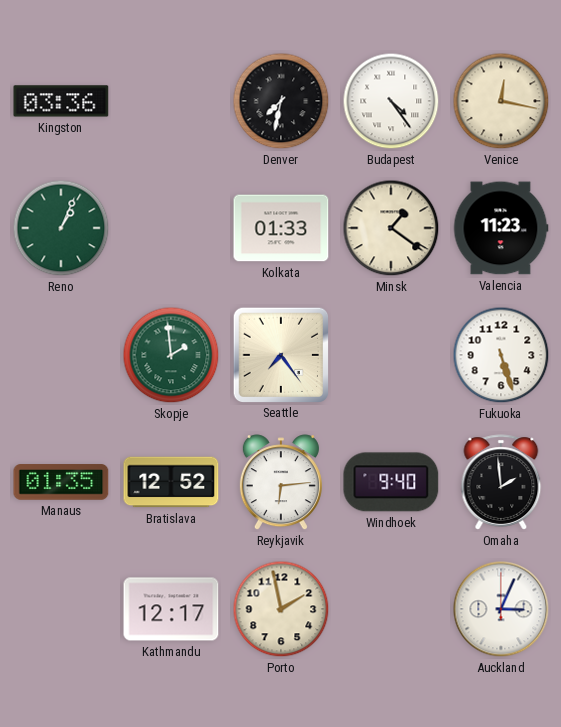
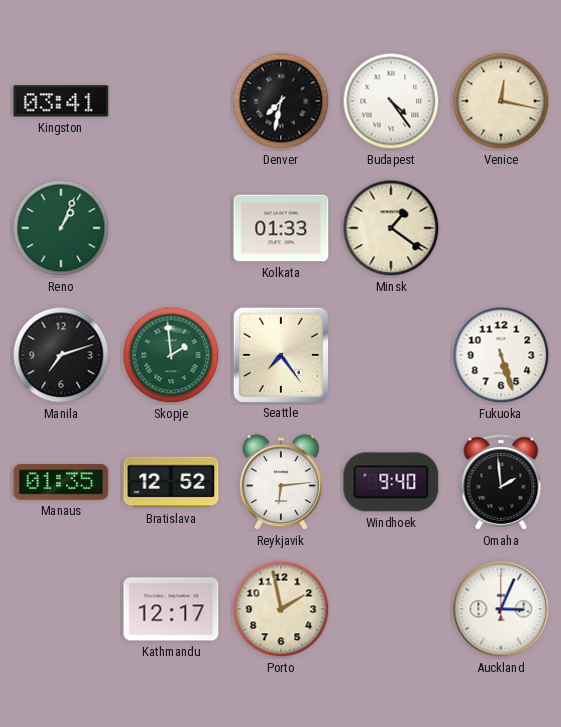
Kingston: 03:36 -> 03:41 (61, 101)
Valencia: 11:23 -> none (501, 228)
Manila: none -> 7:12 (61, 355)
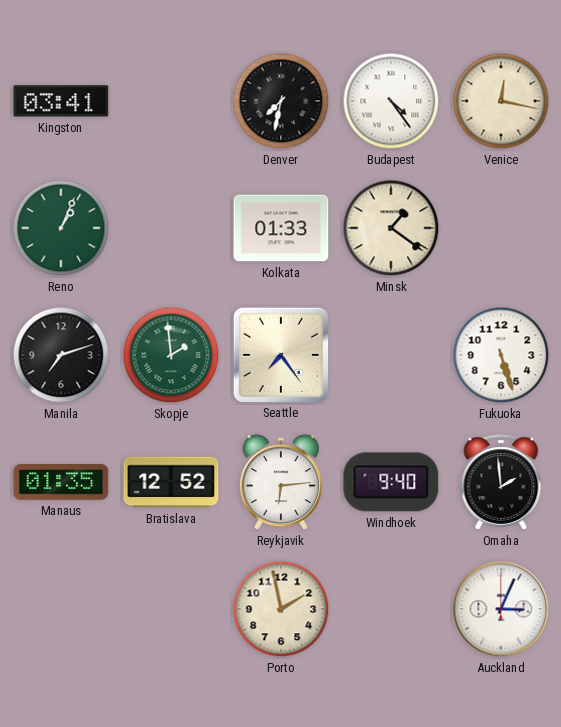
Kathmandu: 12:17 -> none (171, 609)
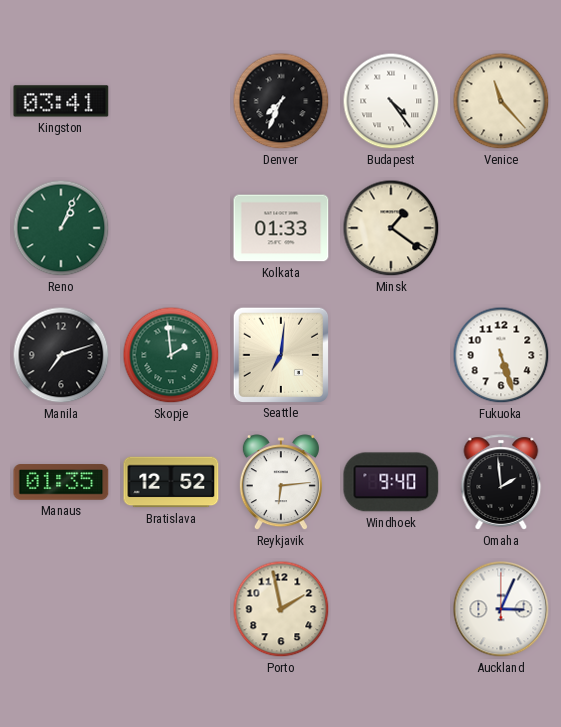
Denver: 7:32 -> 7:34 (281, 101)
Venice: 12:17 -> 11:23 (501, 101)
Seattle: 7:24 -> 7:01 (280, 354)
